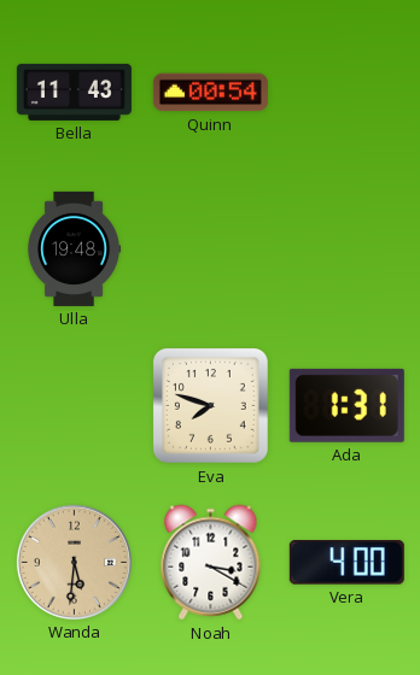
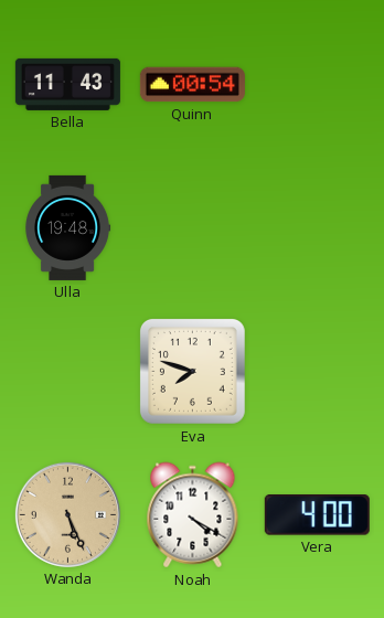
Ada: 1:31 -> none (346, 405)
Wanda: 5:31 -> 5:26 (67, 514)
Noah: 3:20 -> 4:20 (193, 515)
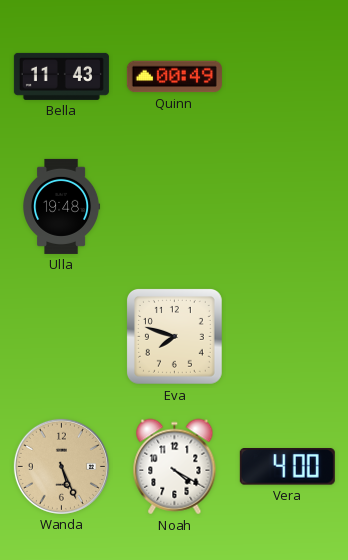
Quinn: 00:54 -> 00:49 (174, 77)
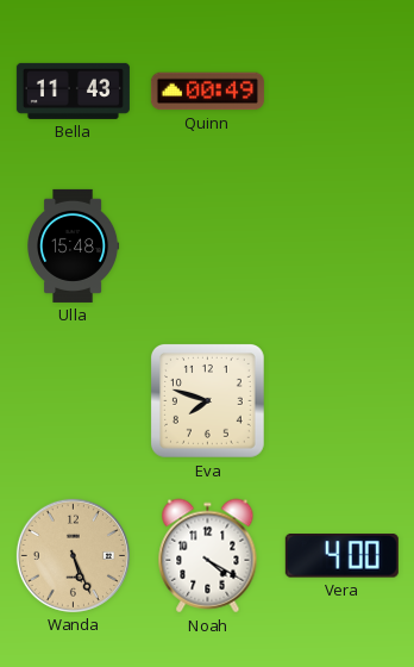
Ulla: 19:48 -> 15:48 (74, 245)
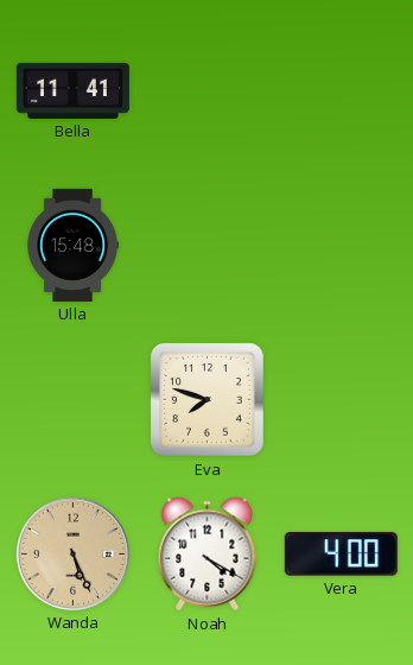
Bella: 11:43 -> 11:41 (72, 90)
Quinn: 00:49 -> none (207, 92)
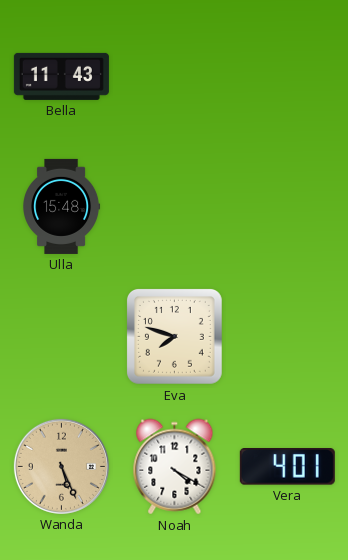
Bella: 11:41 -> 11:43 (61, 76)
Vera: 4:00 -> 4:01 (287, 467)
